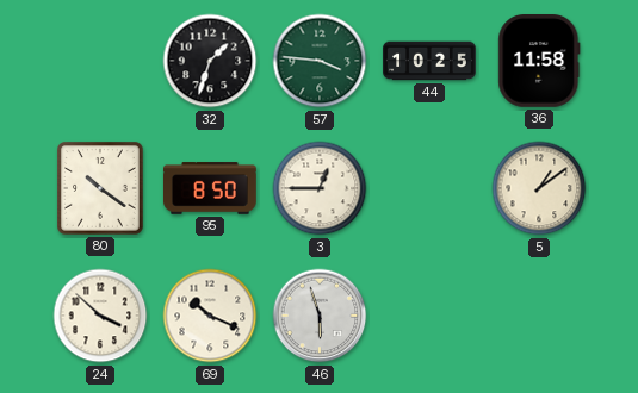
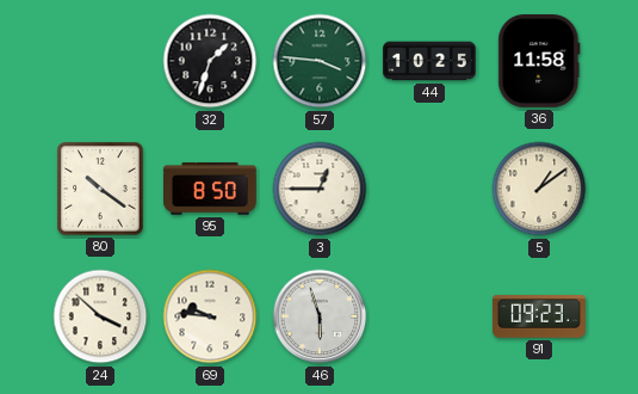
69: 10:19 -> 9:46 (210, 316)
91: none -> 09:23 (539, 316)
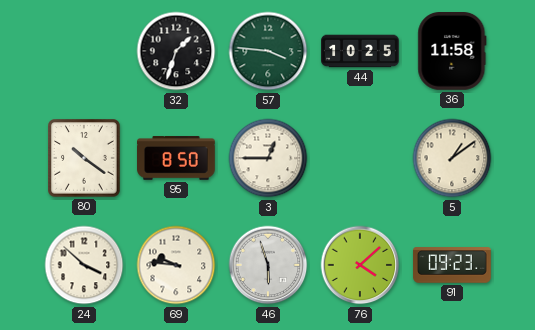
76: none -> 4:08 (360, 265)
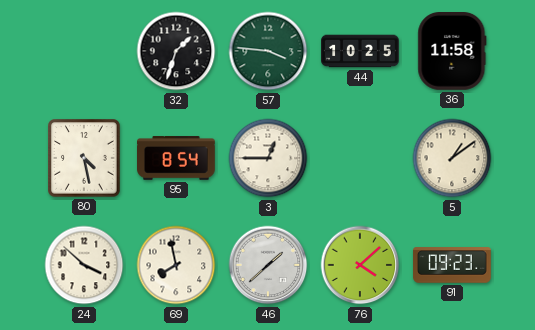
80: 10:21 -> 4:28 (85, 159)
95: 8:50 -> 8:54 (176, 158)
69: 9:46 -> 7:58 (176, 265)
46: 5:57 -> 1:38 (268, 265)
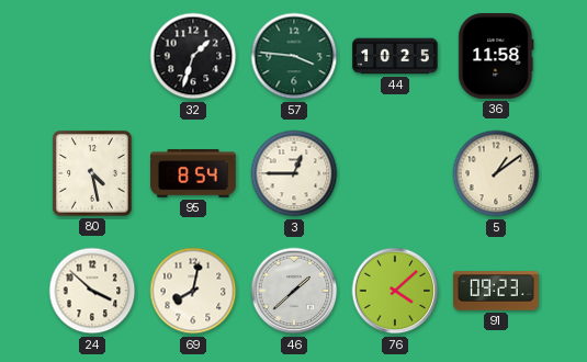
69: 7:58 -> 8:02 (193, 291)
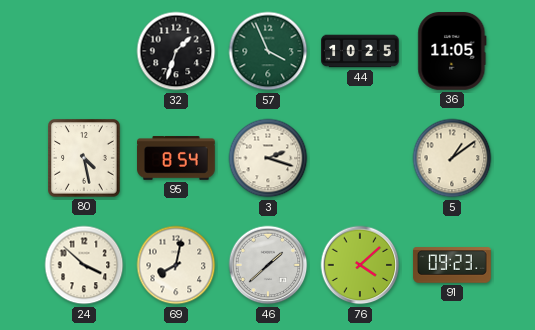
57: 3:46 -> 3:56 (268, 51)
36: 11:58 -> 11:05 (452, 52)
3: 12:45 -> 2:18 (268, 158)
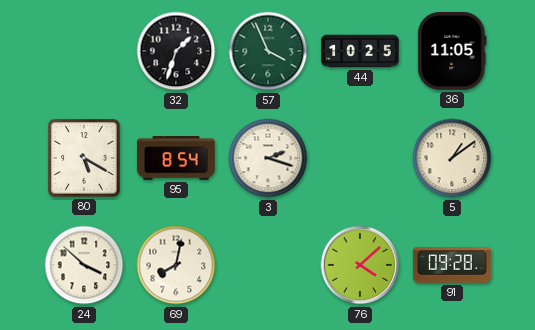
80: 4:28 -> 5:20 (85, 159)
46: 1:38 -> none (268, 265)
91: 09:23 -> 09:28 (452, 265)
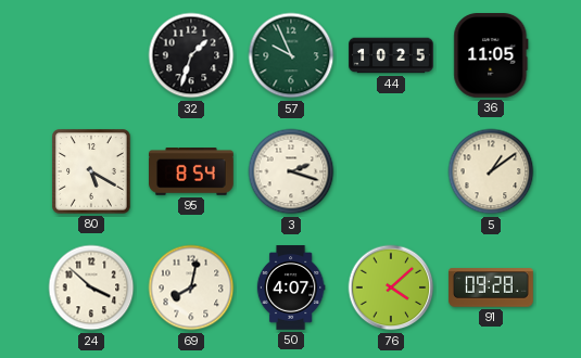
57: 3:56 -> 9:56 (291, 55)
50: none -> 4:07 (291, 287)
